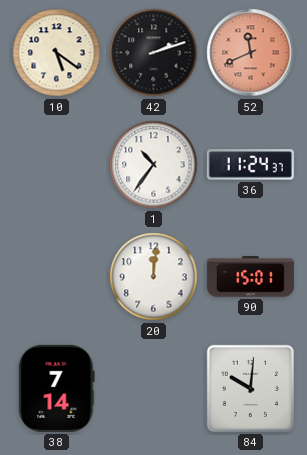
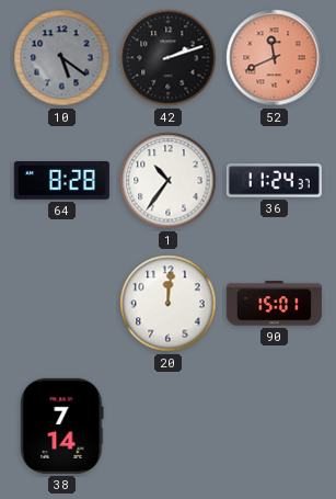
10 dial: cream -> grey (62, 58)
64: none -> 8:28 (61, 181)
84: 10:01 -> none (250, 388)
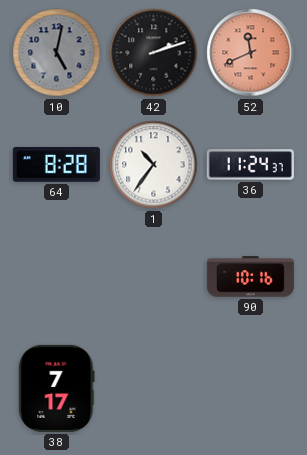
10: 5:21 -> 5:02 (57, 53)
20: 12:01 -> none (169, 304)
90: 15:01 -> 10:16 (250, 277)
38: 7:14 -> 7:17 (57, 388)
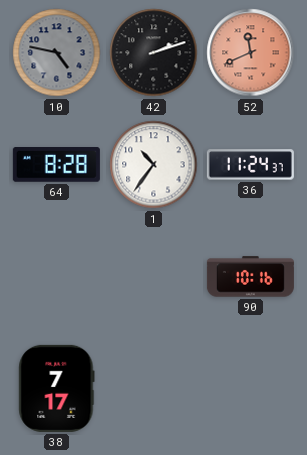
10: 5:02 -> 4:47 (57, 53)
